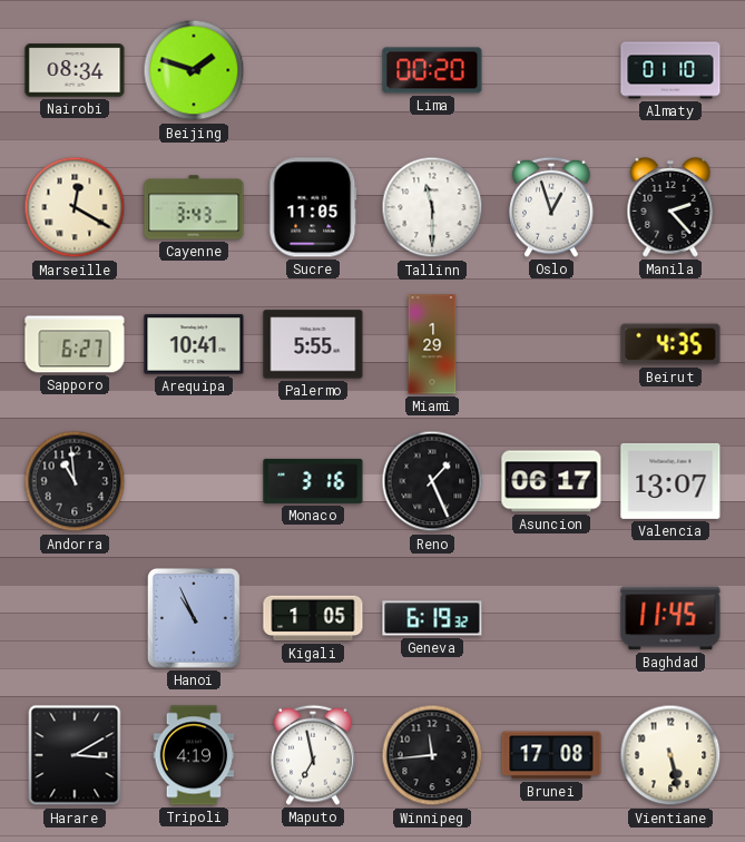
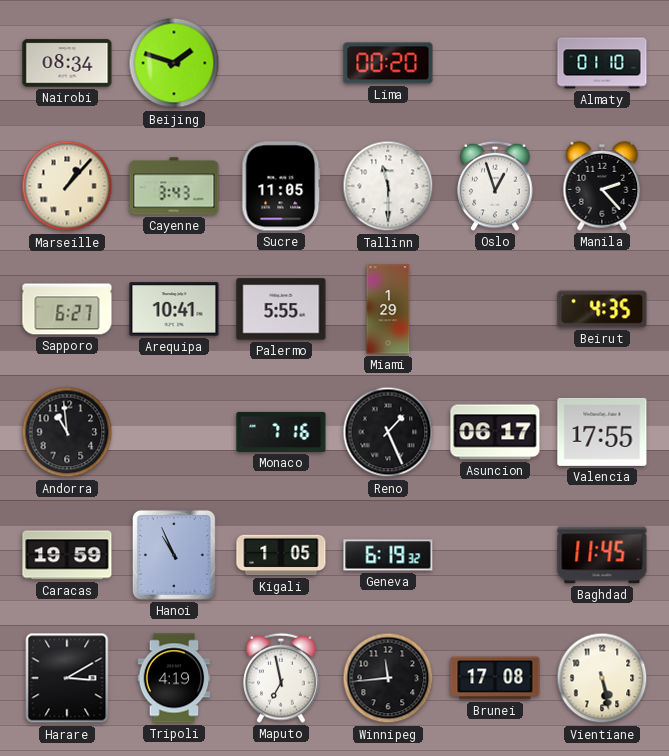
Marseille: 12:20 -> 1:07 (67, 186)
Monaco: 3:16 -> 7:16 (281, 432)
Valencia: 13:07 -> 17:55 (602, 432)
Caracas: none -> 19:59 (67, 555)
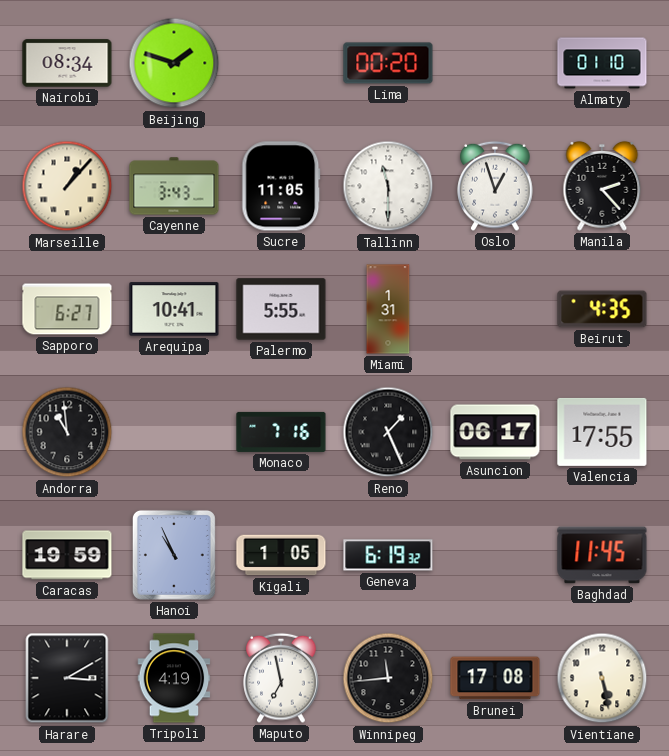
Miami: 1:29 -> 1:31 (388, 309)
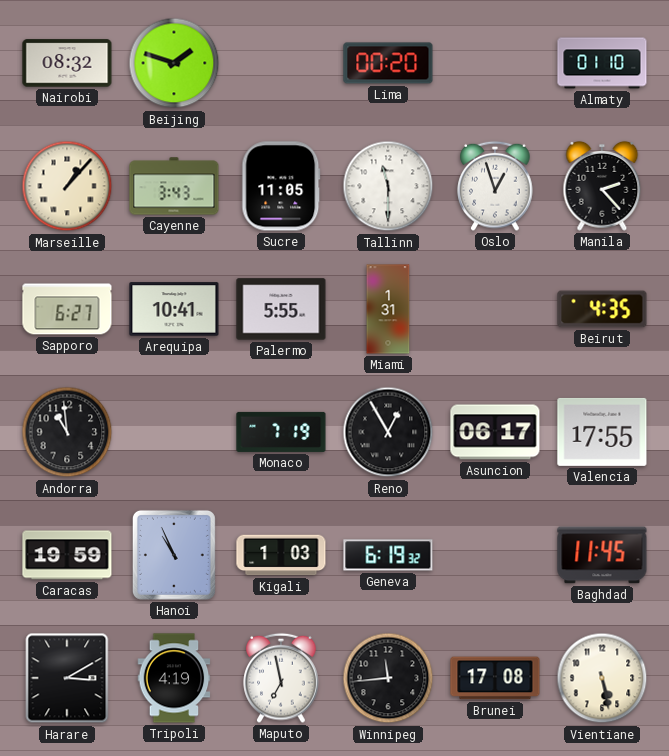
Nairobi: 08:34 -> 08:32 (67, 63)
Monaco: 7:16 -> 7:19 (281, 432)
Reno: 1:26 -> 12:55 (388, 432)
Kigali: 1:05 -> 1:03 (281, 555)
